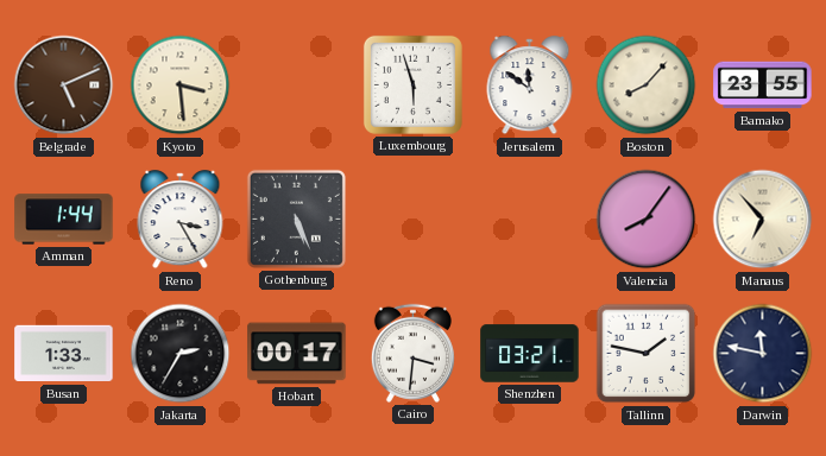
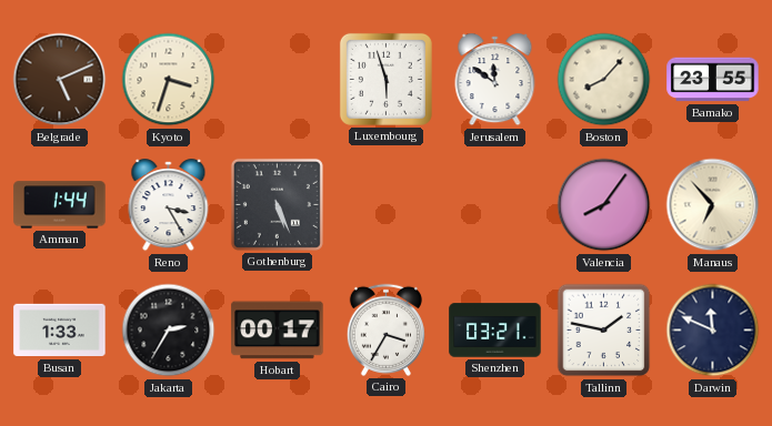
Kyoto: 3:29 -> 3:33 (169, 80)
Cairo: 3:31 -> 3:35 (385, 329)
Darwin: 11:47 -> 11:49 (713, 331)
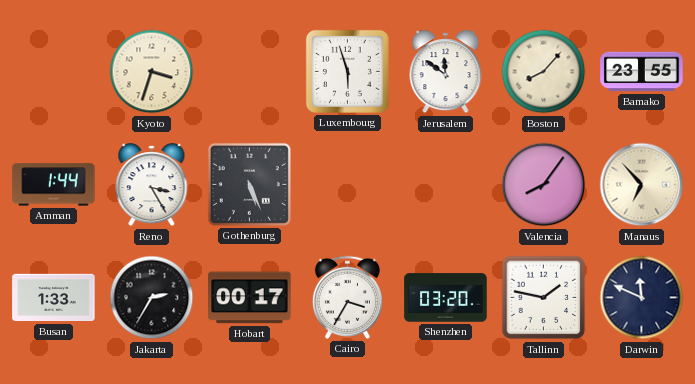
Belgrade: 5:11 -> none (60, 80)
Shenzhen: 03:21 -> 03:20 (446, 298)
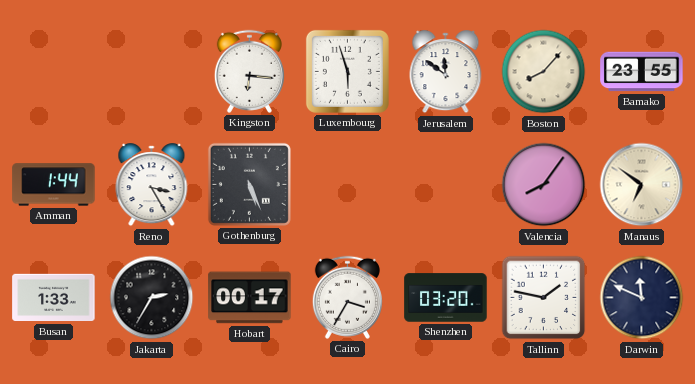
Kyoto: 3:33 -> none (152, 72)
Kingston: none -> 6:16 (249, 71)
Manaus: 6:53 -> 6:51 (642, 185)
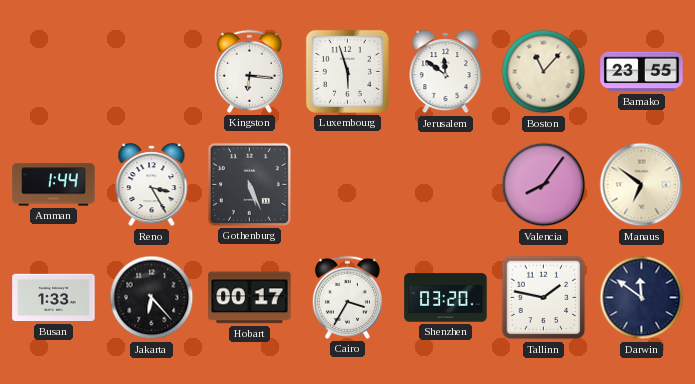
Boston: 8:07 -> 11:07 (544, 72)
Jakarta: 2:35 -> 6:23 (152, 298)
Darwin: 11:49 -> 11:51 (642, 298)
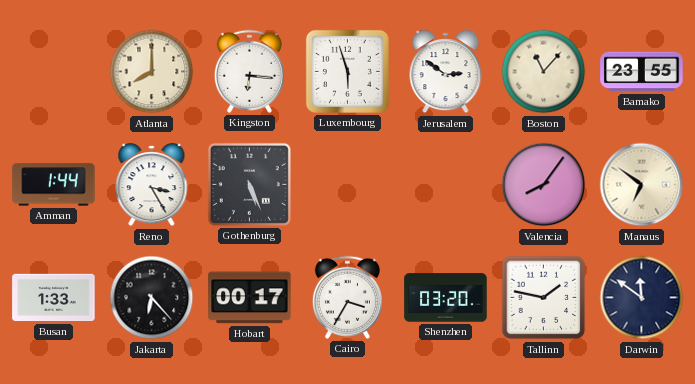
Atlanta: none -> 8:00 (152, 72)
Jerusalem: 11:51 -> 2:51 (446, 72)
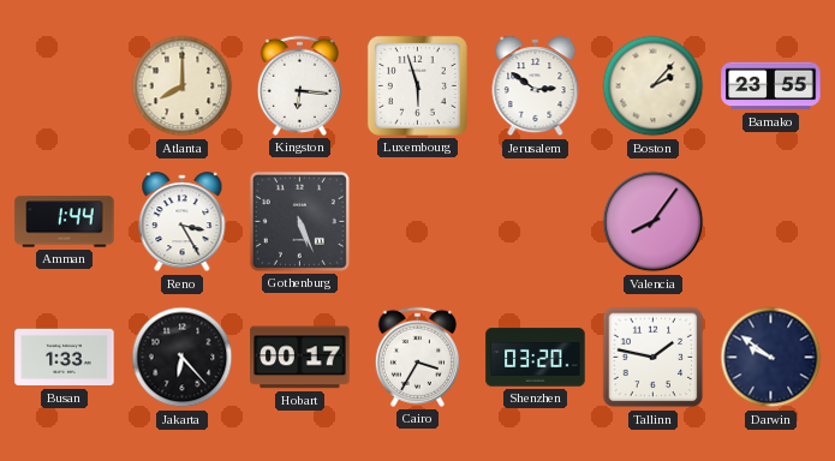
Boston: 11:07 -> 2:07 (654, 86)
Manaus: 6:51 -> none (642, 185)
Darwin: 11:51 -> 9:51 (771, 358)
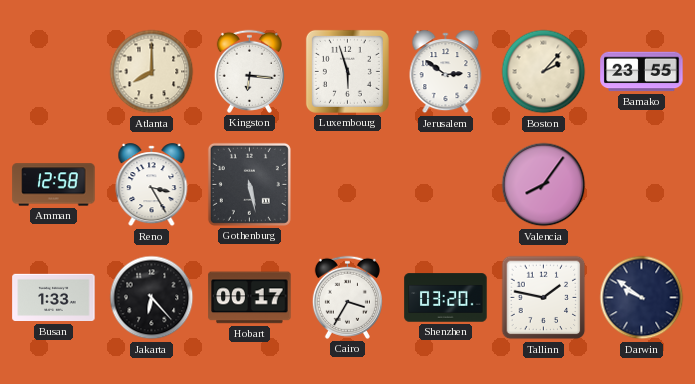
Amman: 1:44 -> 12:58 (54, 185)
Gothenburg: 5:26 -> 5:28 (249, 184)
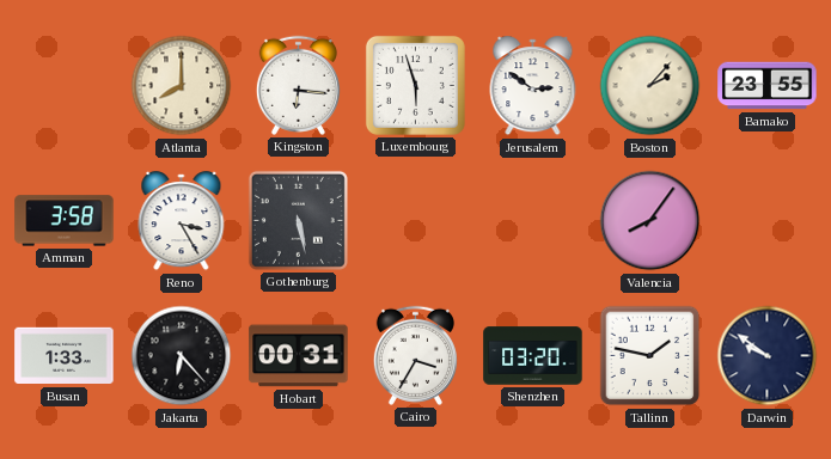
Amman: 12:58 -> 3:58 (65, 221)
Hobart: 00:17 -> 00:31 (299, 356)
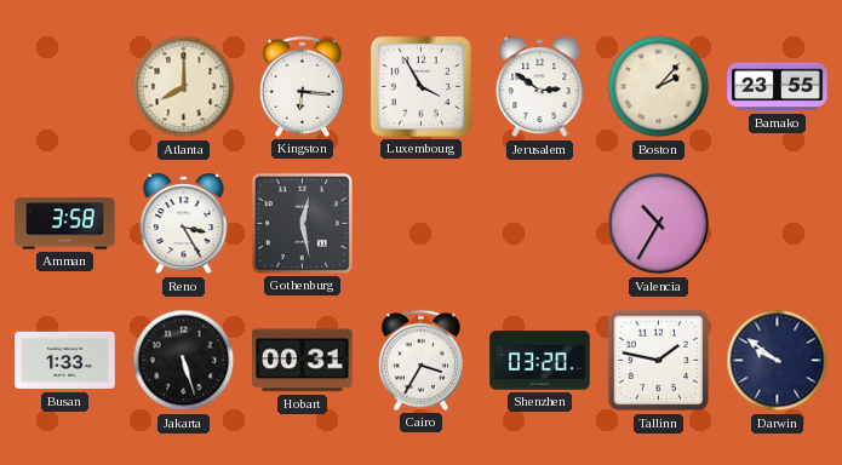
Luxembourg: 5:57 -> 3:55 (420, 86)
Gothenburg: 5:28 -> 12:28 (302, 223)
Valencia: 8:06 -> 10:35 (659, 224)
Jakarta: 6:23 -> 5:27 (184, 361)
